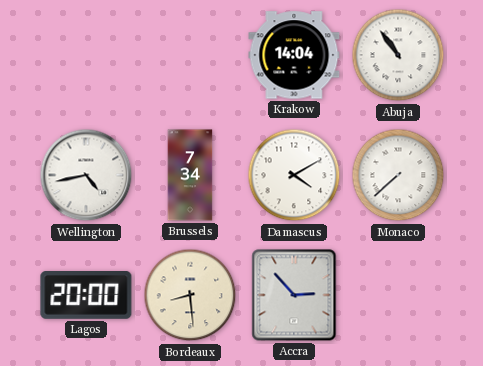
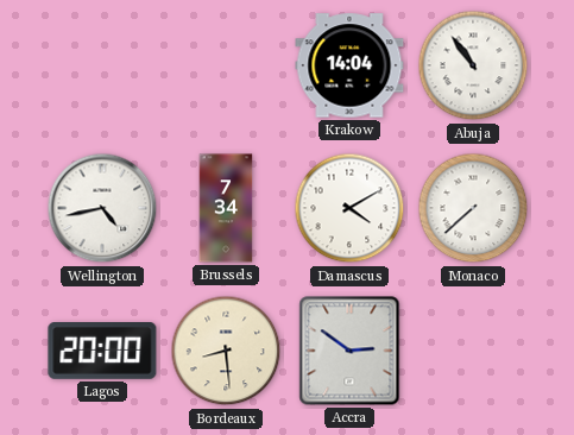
Accra: 2:53 -> 2:51 (349, 351)
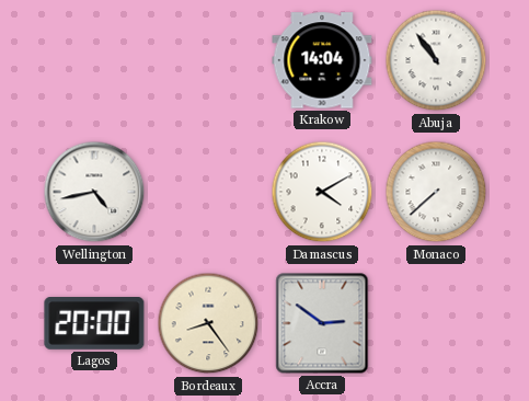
Brussels: 7:34 -> none (226, 208)
Bordeaux: 8:29 -> 8:24 (208, 323)
